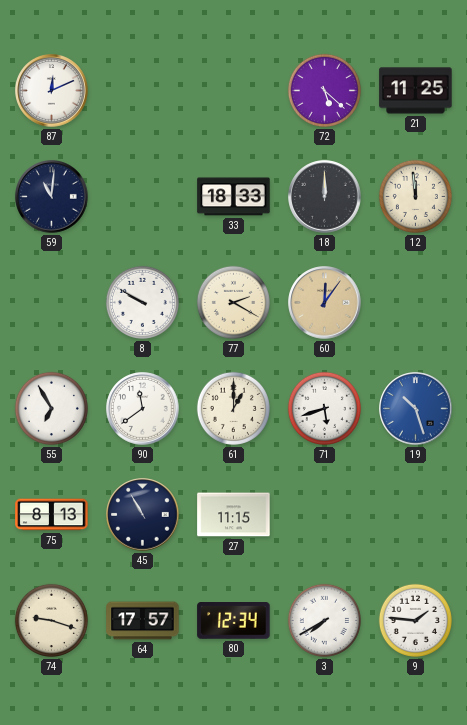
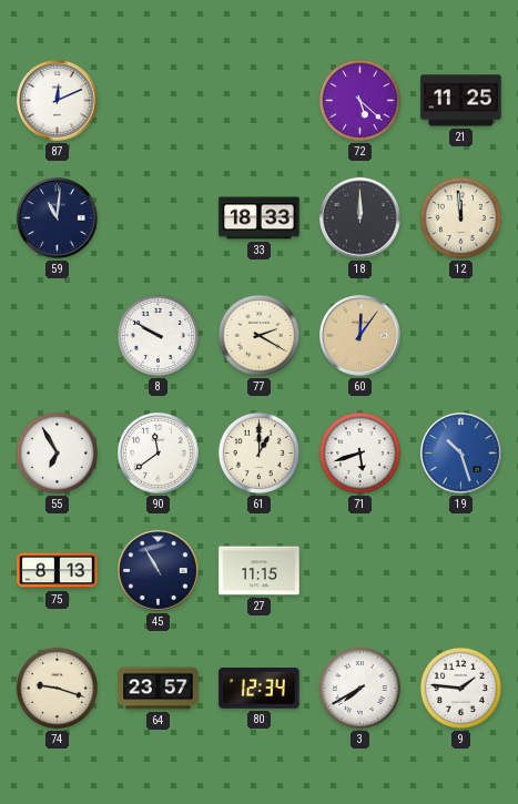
64: 17:57 -> 23:57 (159, 689)
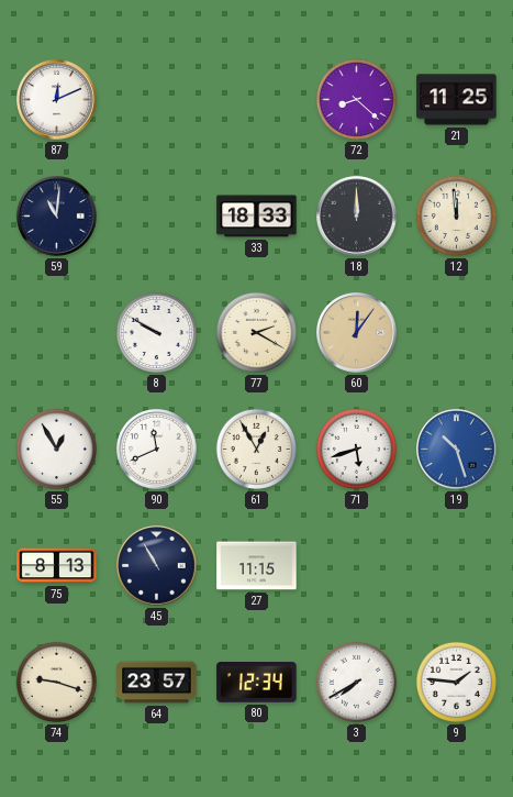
72: 5:22 -> 8:22 (356, 99)
55: 6:55 -> 12:55 (56, 449)
90: 11:39 -> 11:41 (157, 450)
61: 1:00 -> 12:55 (256, 449)
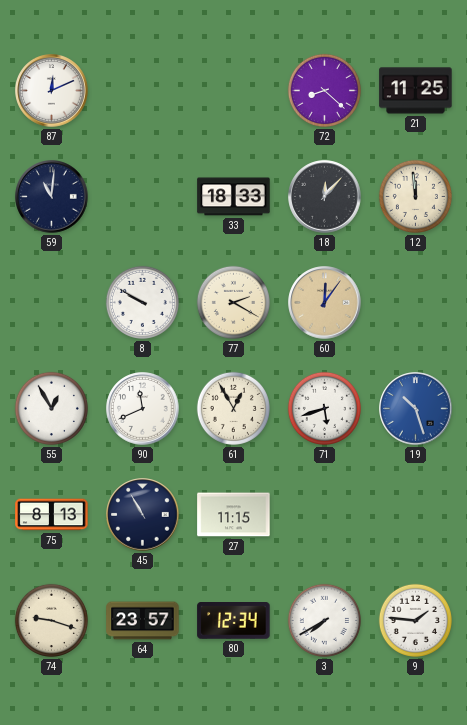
18: 12:00 -> 12:07 (325, 197)
